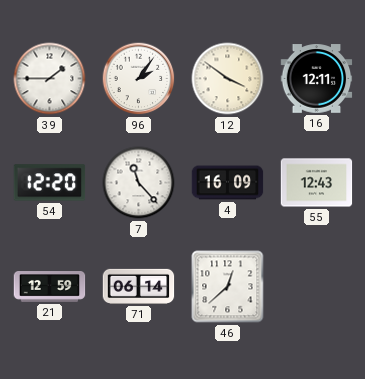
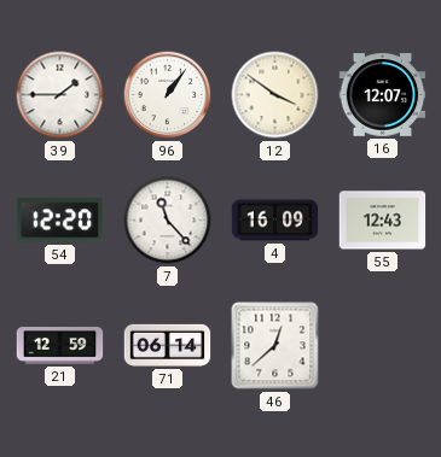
96: 2:06 -> 1:06 (168, 95)
16: 12:11 -> 12:07 (383, 95)
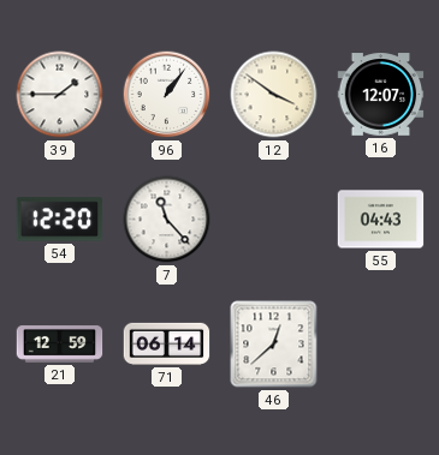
4: 16:09 -> none (275, 221)
55: 12:43 -> 04:43 (381, 220)
